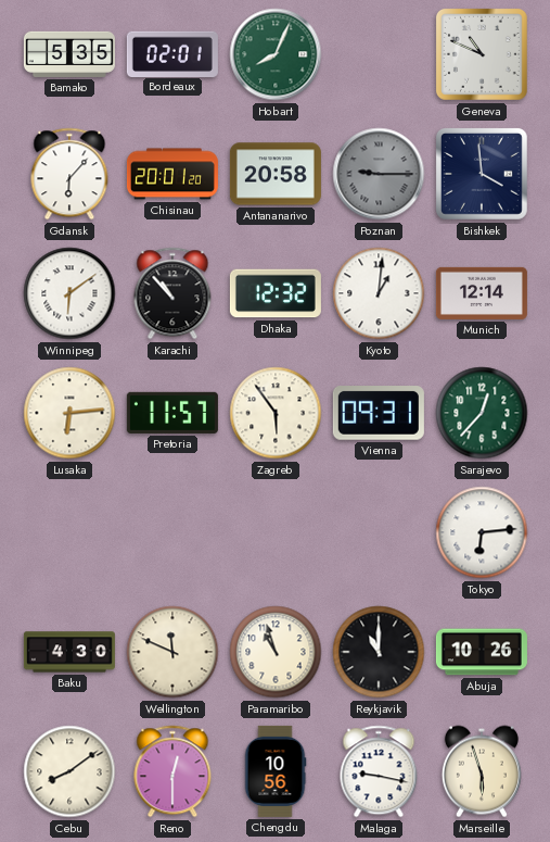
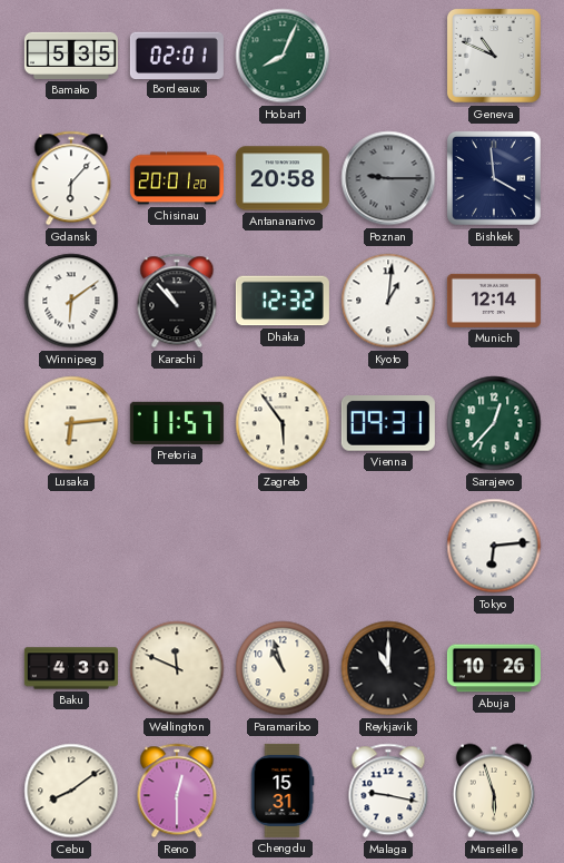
Chengdu: 10:56 -> 15:31 (283, 791)
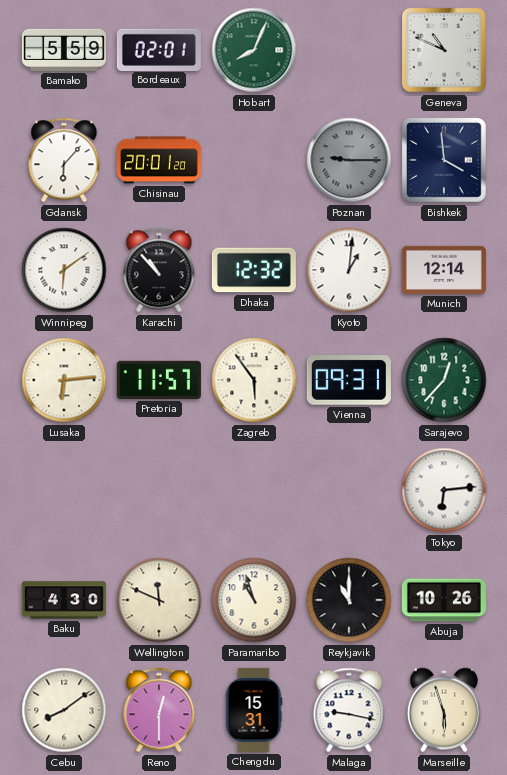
Bamako: 5:35 -> 5:59 (64, 50)
Antananarivo: 20:58 -> none (283, 178)
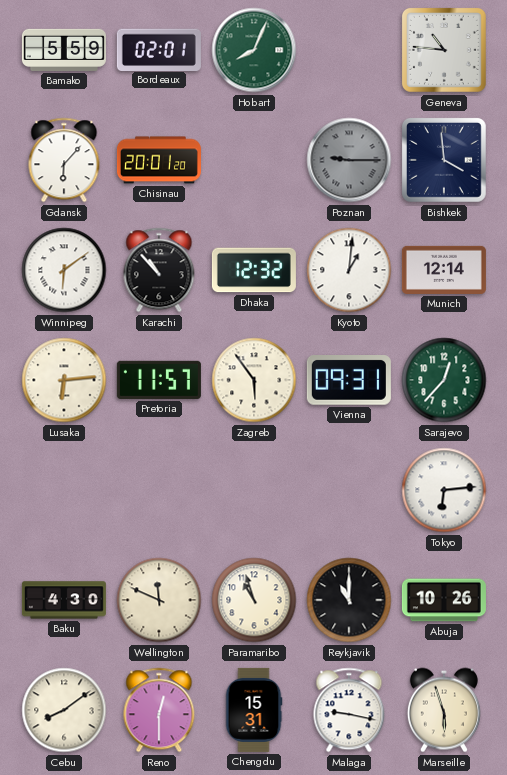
Geneva: 10:49 -> 10:46 (444, 50)
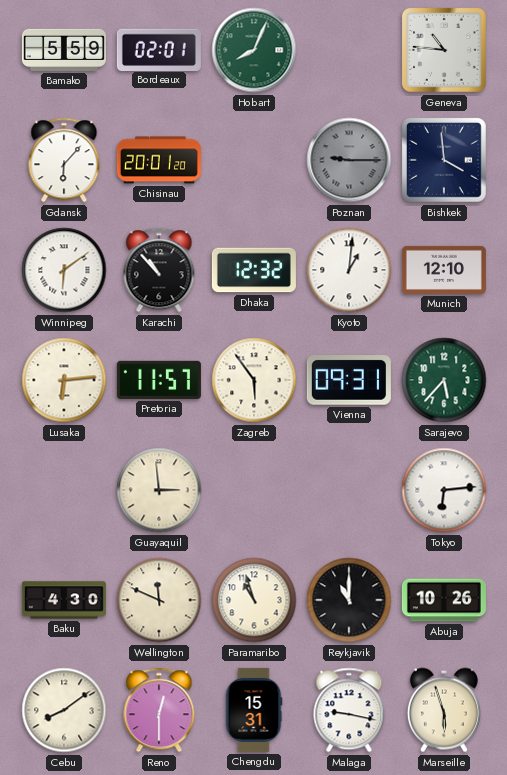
Munich: 12:14 -> 12:10 (444, 270)
Sarajevo: 12:37 -> 5:37 (444, 380)
Guayaquil: none -> 2:59 (159, 490)
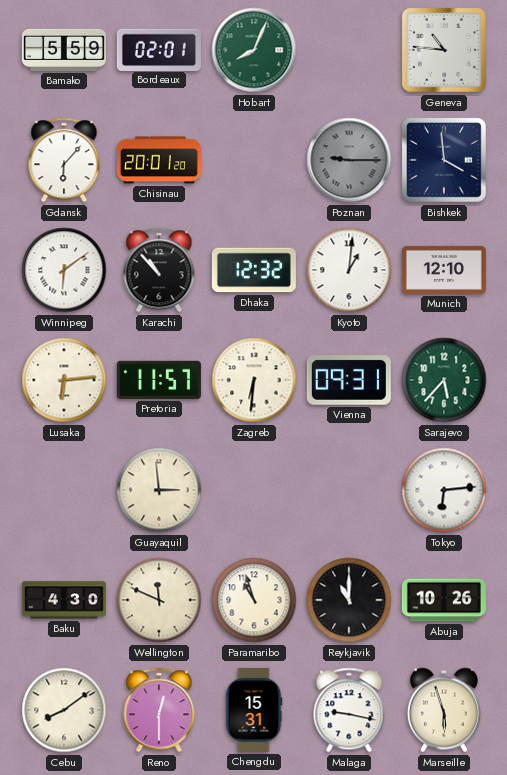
Zagreb: 5:54 -> 6:31 (254, 380)
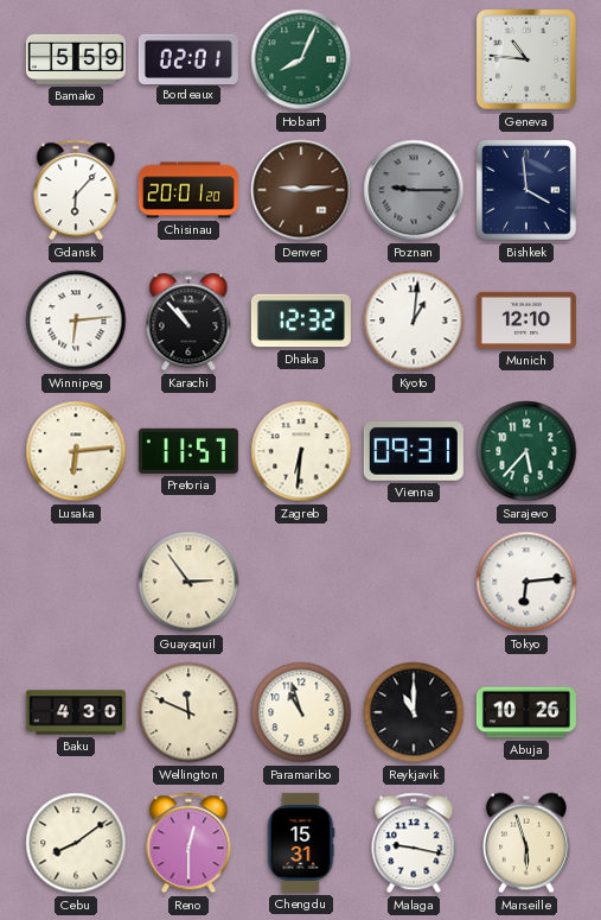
Denver: none -> 9:14 (301, 190)
Winnipeg: 6:09 -> 6:14 (76, 321)
Guayaquil: 2:59 -> 2:54 (188, 582)
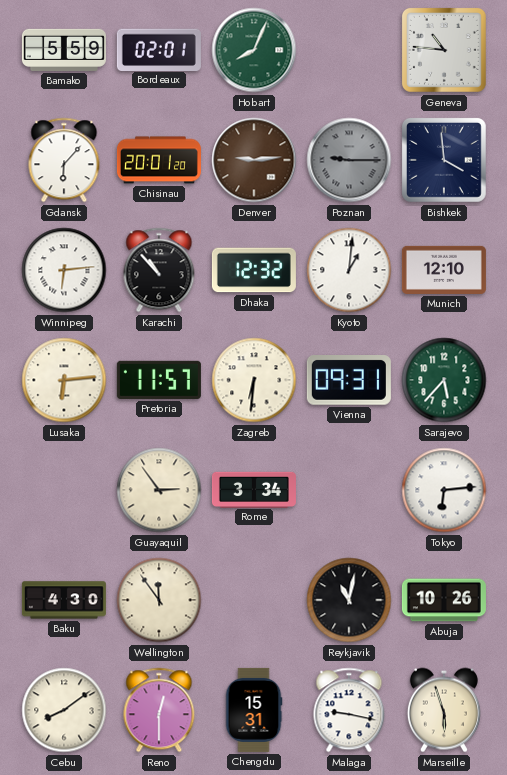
Rome: none -> 3:34 (254, 489)
Wellington: 11:49 -> 11:54 (159, 600)
Paramaribo: 10:57 -> none (301, 712)
Reykjavik: 11:00 -> 11:02 (349, 600)
